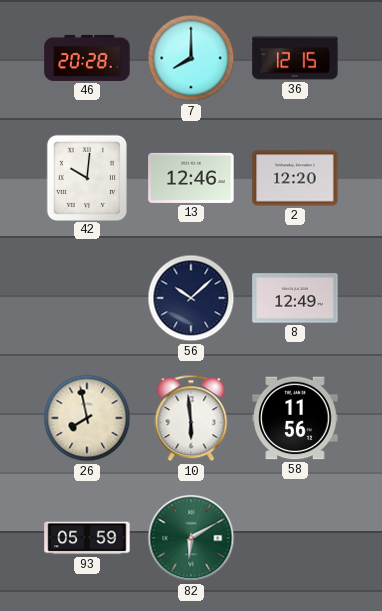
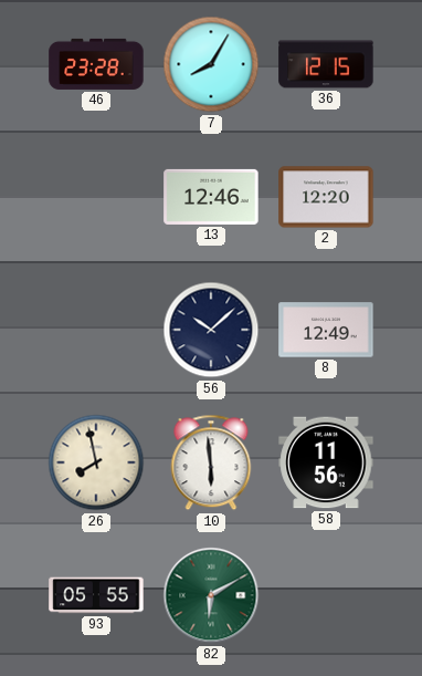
46: 20:28 -> 23:28 (96, 64)
7: 8:00 -> 8:05 (211, 64)
42: 10:01 -> none (86, 177)
93: 05:59 -> 05:55 (96, 595)
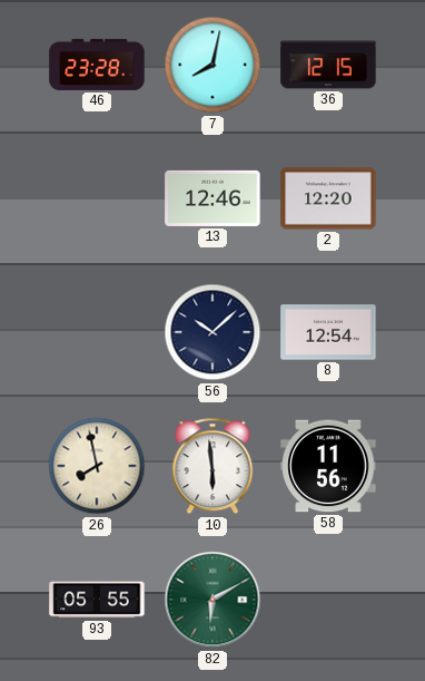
7: 8:05 -> 8:02 (212, 65)
8: 12:49 -> 12:54 (328, 332)
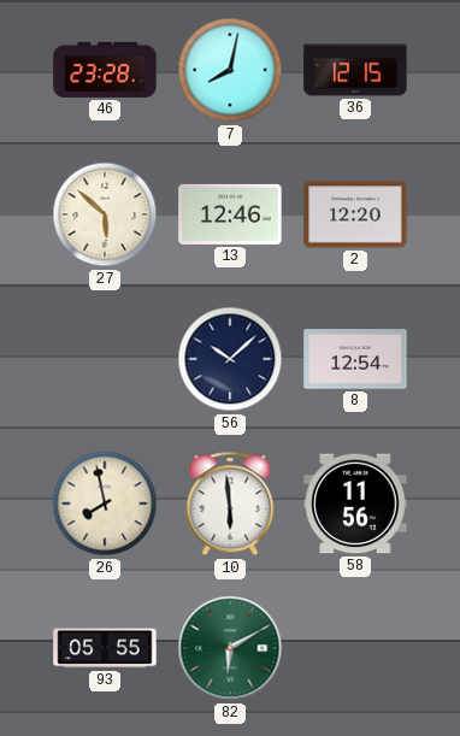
27: none -> 5:52 (105, 214)
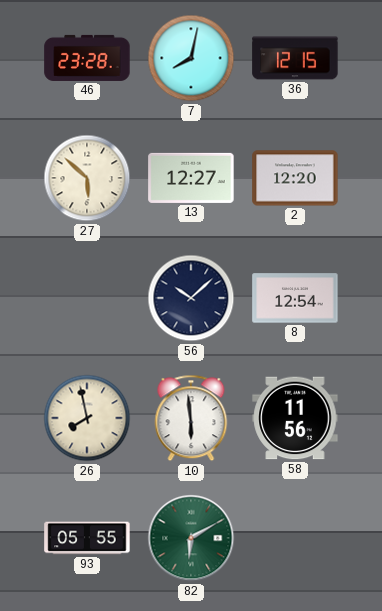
13: 12:46 -> 12:27 (191, 178)
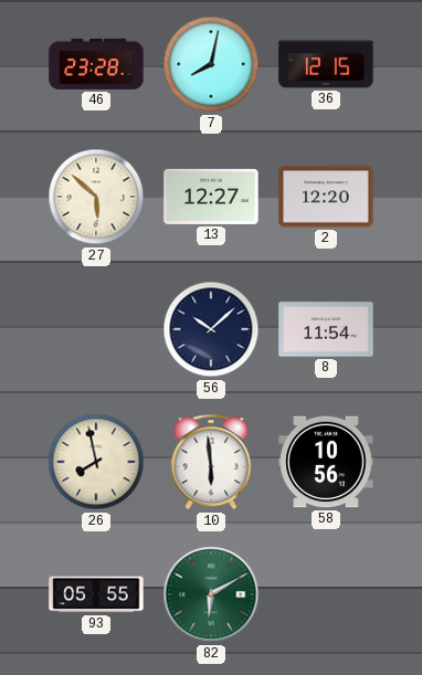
8: 12:54 -> 11:54 (326, 329)
58: 11:56 -> 10:56 (326, 462)
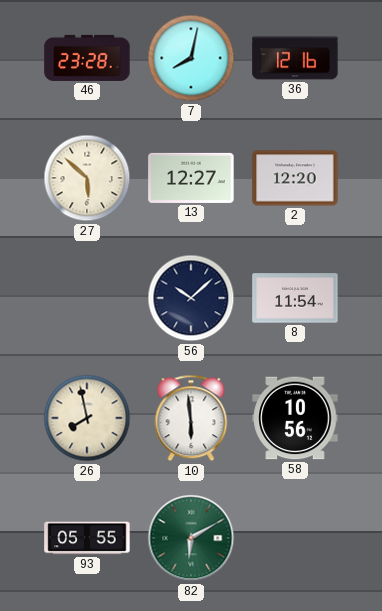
36: 12:15 -> 12:16 (295, 58)
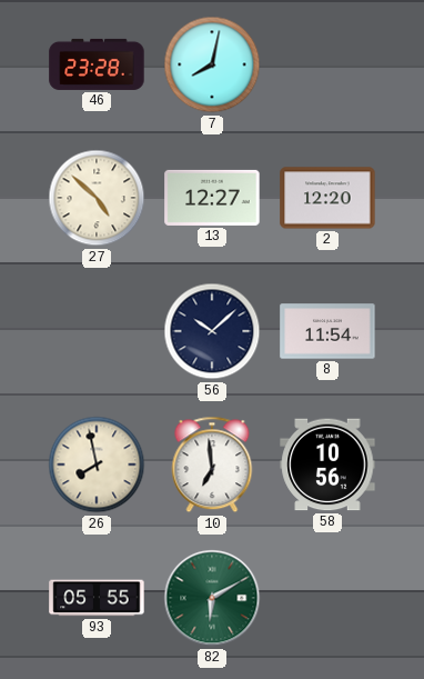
36: 12:16 -> none (295, 58)
27: 5:52 -> 4:52 (97, 198)
10: 5:59 -> 6:59 (212, 465)
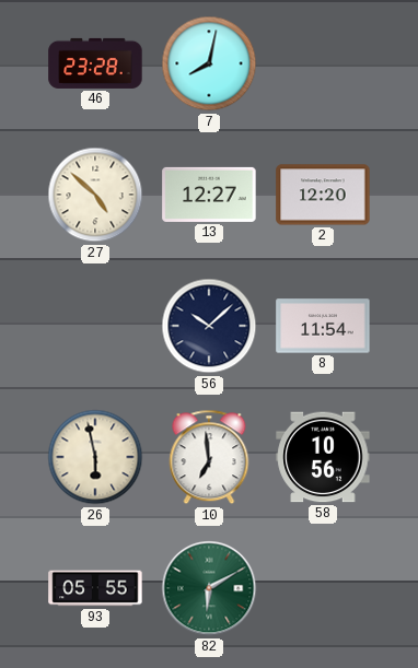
26: 7:58 -> 5:58 (95, 457)
